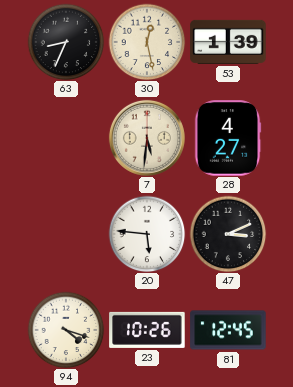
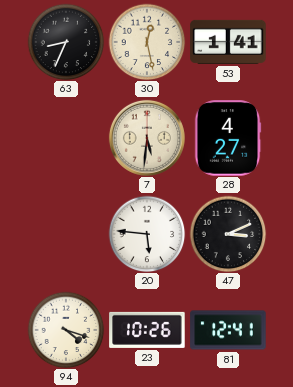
53: 1:39 -> 1:41 (228, 42)
81: 12:45 -> 12:41 (228, 330)
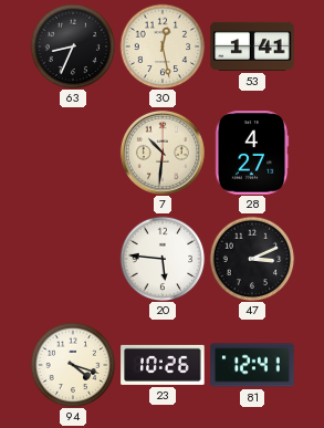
7: 5:31 -> 10:31 (163, 153)
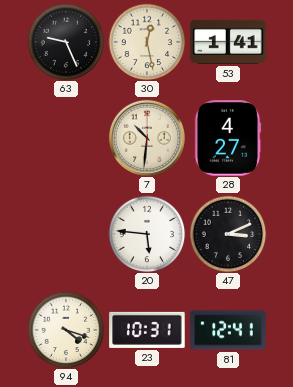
63: 8:34 -> 9:26 (66, 42)
23: 10:26 -> 10:31 (147, 330)
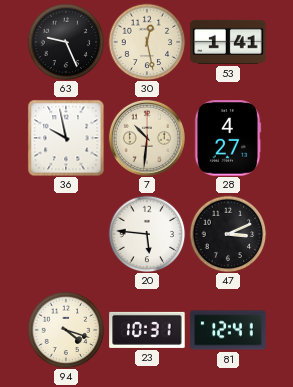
36: none -> 9:58 (66, 138)
